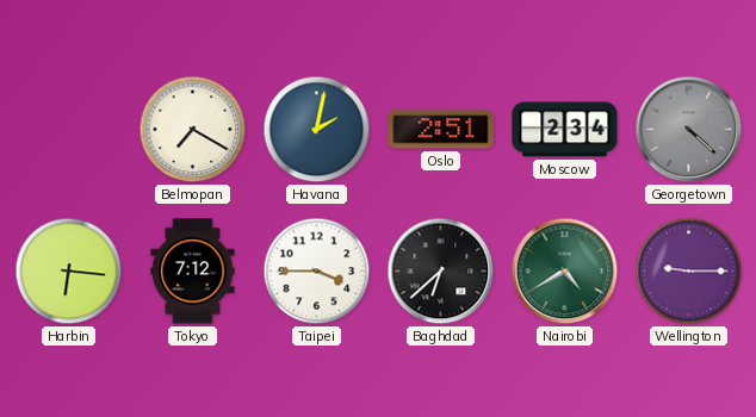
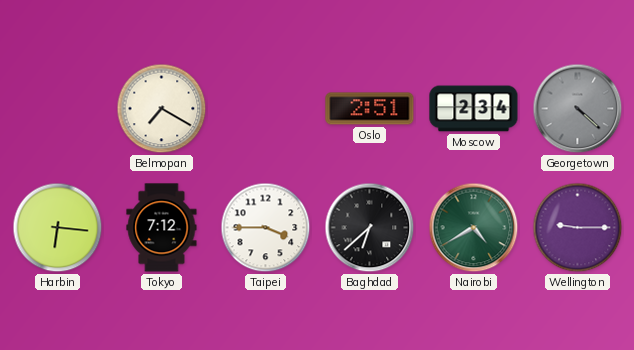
Havana: 2:02 -> none (317, 130)
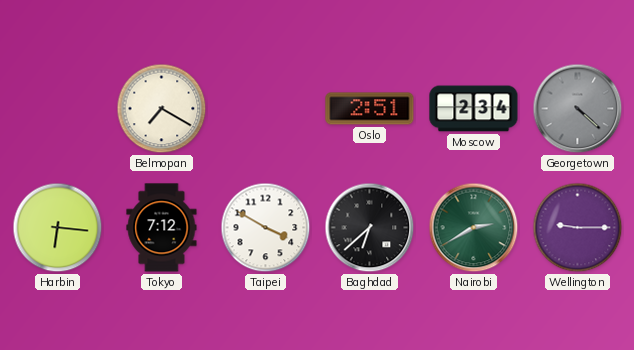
Taipei: 3:45 -> 3:50 (266, 228)
Nairobi: 4:40 -> 2:40 (474, 228)
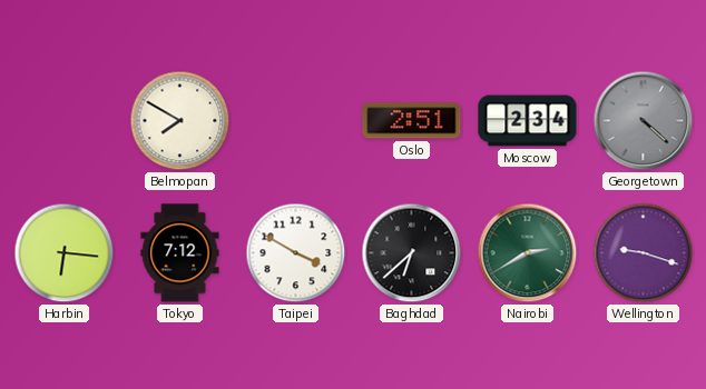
Belmopan: 7:20 -> 7:50 (180, 121)
Wellington: 9:15 -> 9:18 (644, 253)
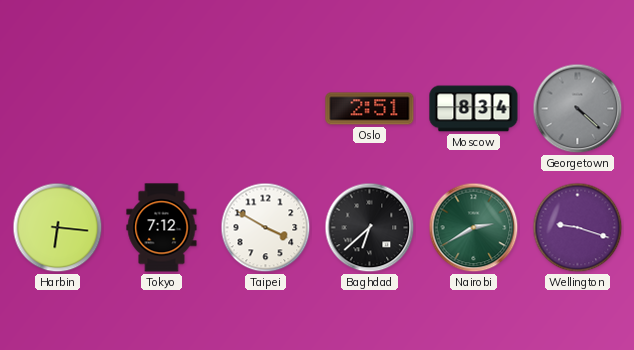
Belmopan: 7:50 -> none (180, 121)
Moscow: 2:34 -> 8:34 (474, 109)
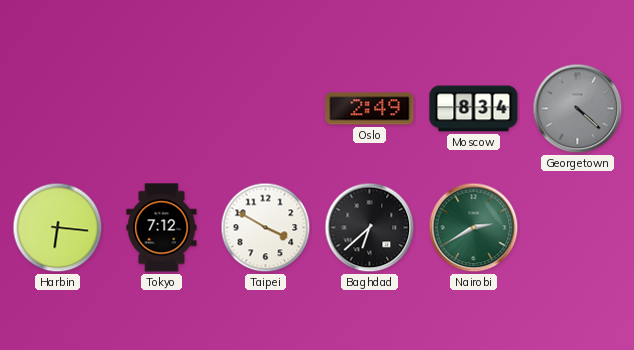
Oslo: 2:51 -> 2:49 (370, 109)
Wellington: 9:18 -> none (578, 228)
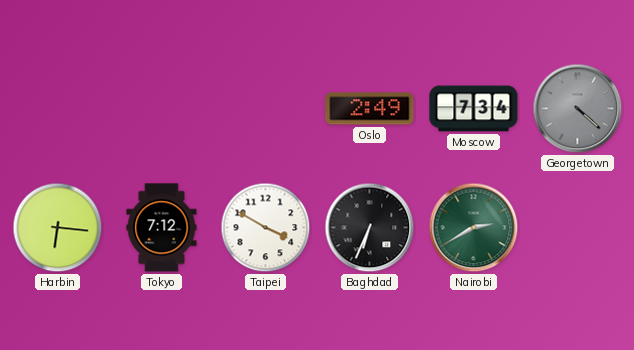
Moscow: 8:34 -> 7:34 (474, 109)
Baghdad: 6:38 -> 6:34 (370, 228)
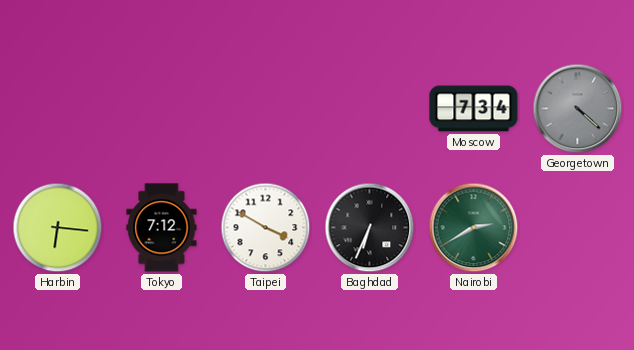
Oslo: 2:49 -> none (370, 109)
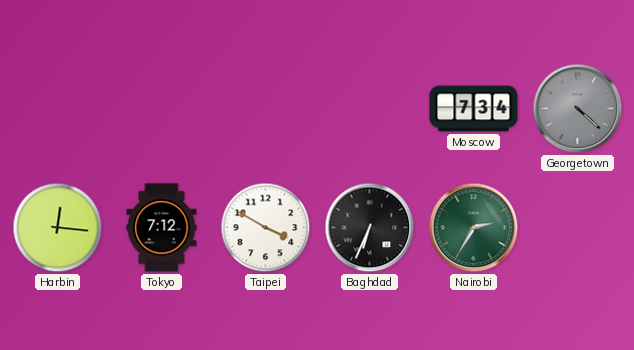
Harbin: 6:16 -> 12:16 (58, 228)
Nairobi: 2:40 -> 2:35 (474, 228)
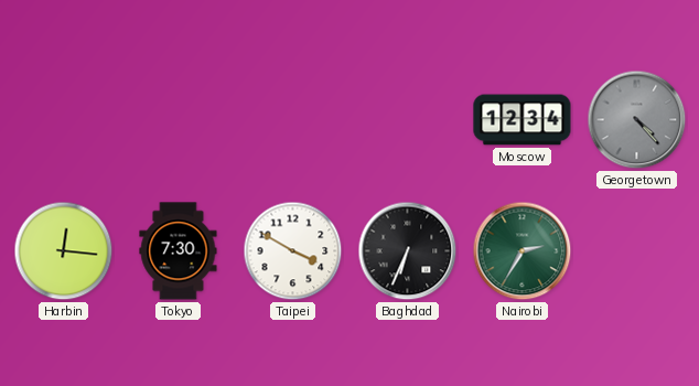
Moscow: 7:34 -> 12:34 (523, 120)
Georgetown: 4:22 -> 4:23 (637, 120)
Tokyo: 7:12 -> 7:30 (179, 251)
